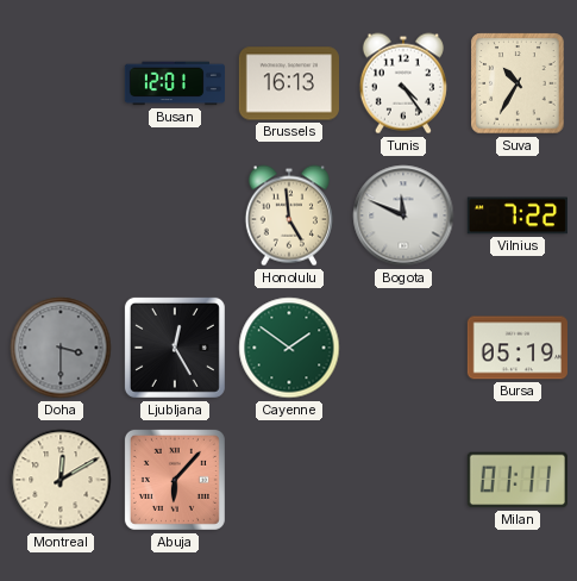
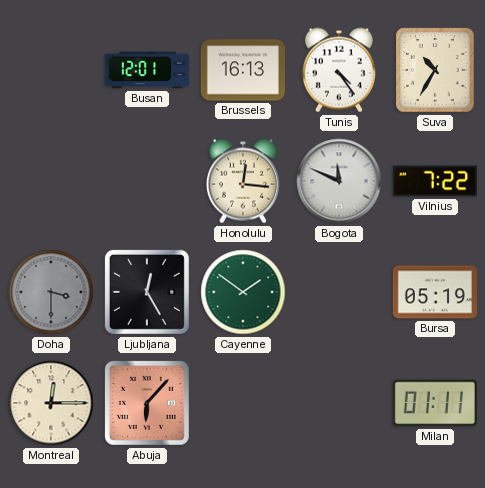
Honolulu: 4:59 -> 12:16 (243, 181)
Montreal: 12:10 -> 12:15 (51, 403)
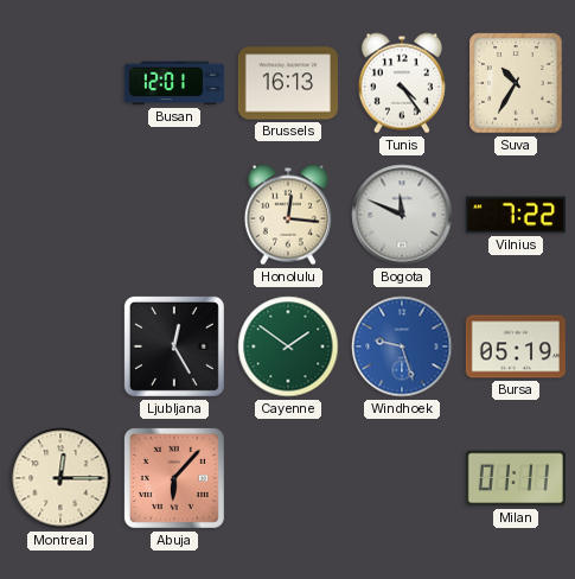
Doha: 3:30 -> none (51, 292)
Windhoek: none -> 9:27 (402, 346)
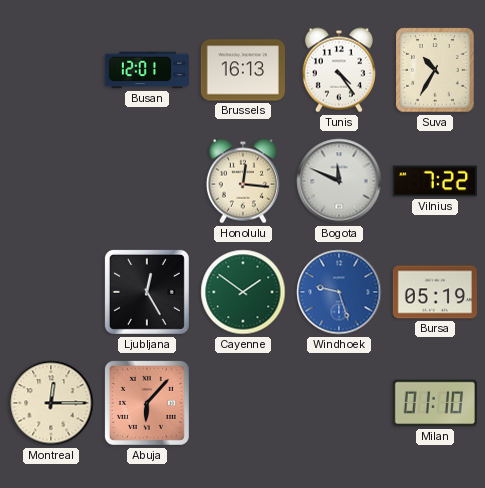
Milan: 01:11 -> 01:10 (435, 403)
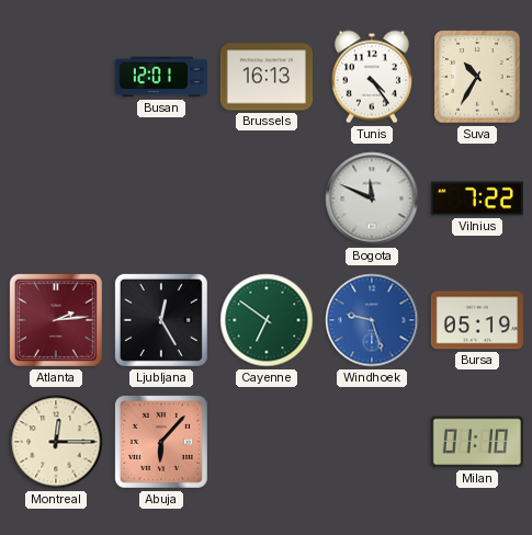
Honolulu: 12:16 -> none (243, 181)
Atlanta: none -> 2:14 (56, 320)
Cayenne: 1:51 -> 6:51 (267, 320)
